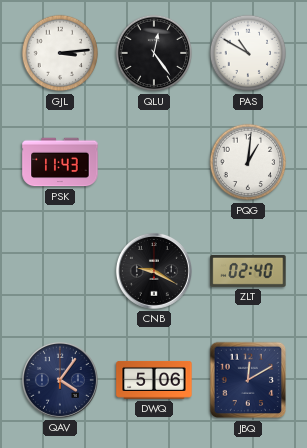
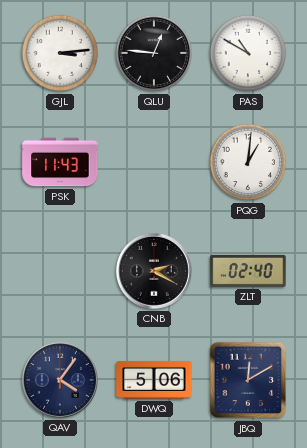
QLU: 12:24 -> 12:46 (154, 53)
CNB: 9:20 -> 2:20 (154, 271)
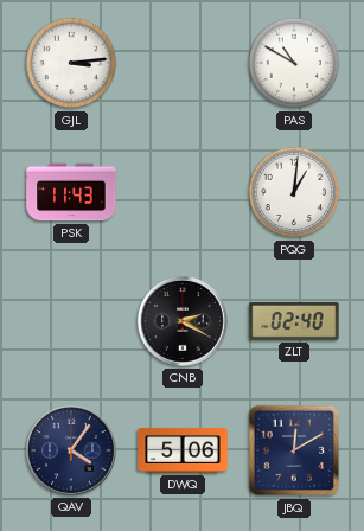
QLU: 12:46 -> none (154, 53)
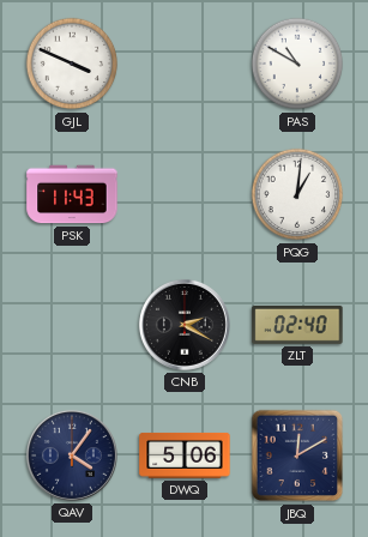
GJL: 3:14 -> 3:49 (72, 64)
